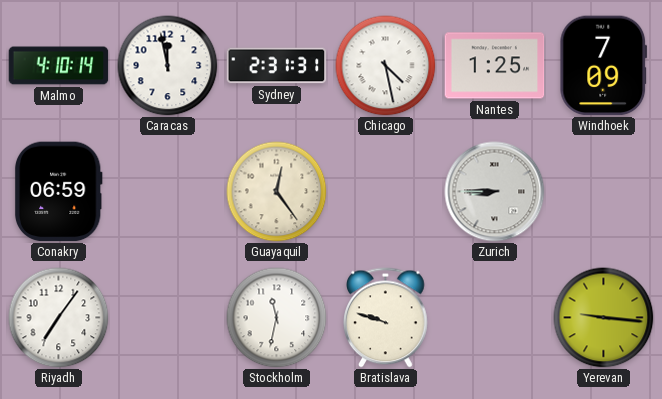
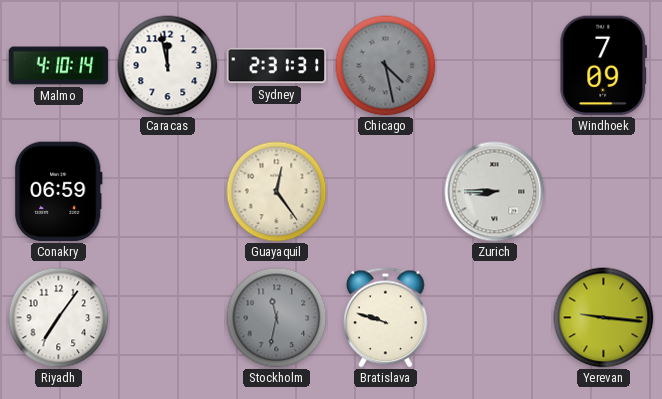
Chicago dial: white -> grey (386, 66)
Nantes: 1:25 -> none (495, 66)
Stockholm dial: white -> grey (277, 318)
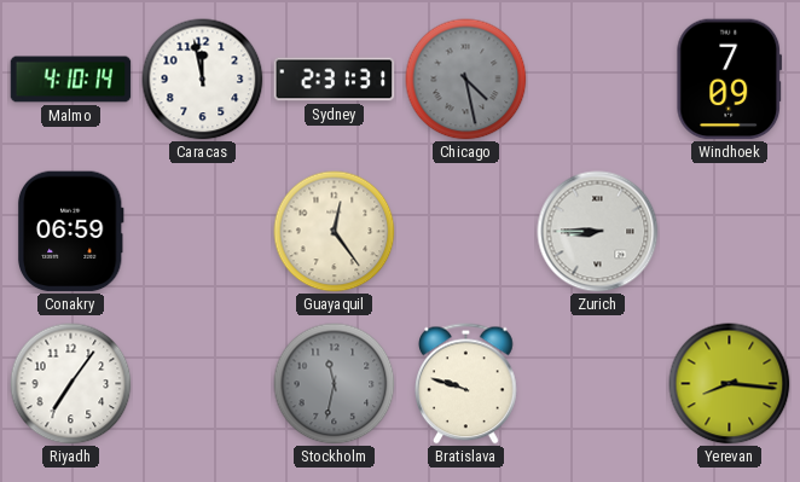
Yerevan: 9:16 -> 8:16 (730, 384)
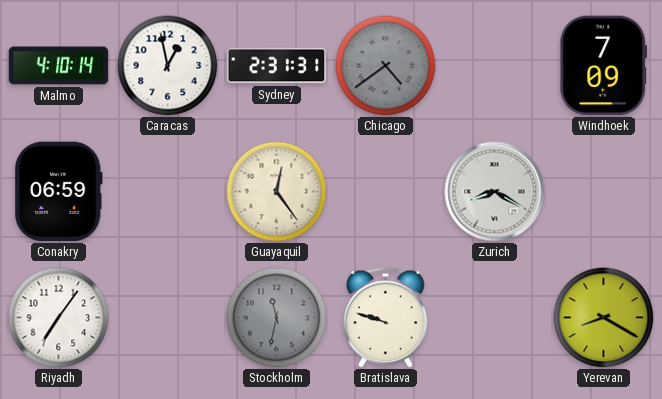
Caracas: 11:58 -> 12:58 (168, 66)
Chicago: 4:28 -> 4:39 (386, 66)
Zurich: 8:45 -> 8:20 (495, 192)
Yerevan: 8:16 -> 8:20 (604, 318)
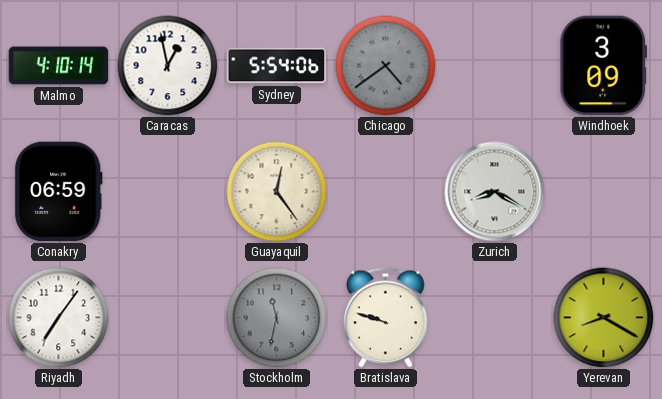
Sydney: 2:31 -> 5:54 (277, 66)
Windhoek: 7:09 -> 3:09 (604, 66)
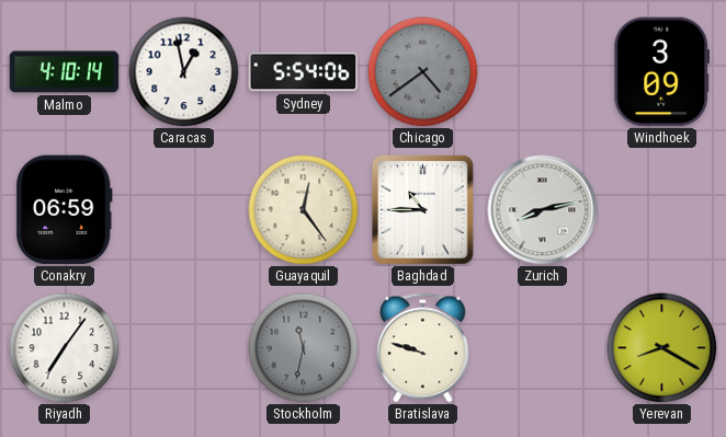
Baghdad: none -> 10:45 (422, 209)
Zurich: 8:20 -> 8:13 (543, 210)
